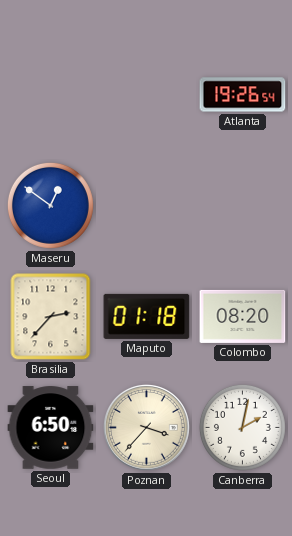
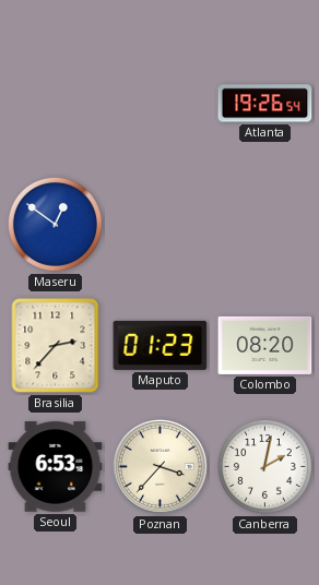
Maputo: 01:18 -> 01:23 (161, 345)
Seoul: 6:50 -> 6:53 (56, 467)
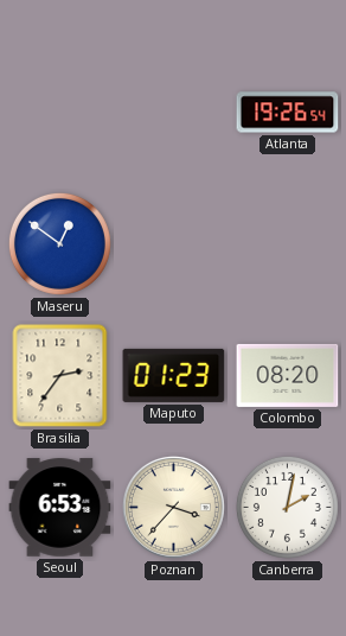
Brasilia: 2:37 -> 2:36 (60, 376)
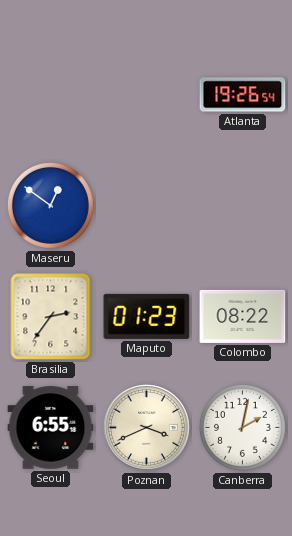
Colombo: 08:20 -> 08:22 (243, 316)
Seoul: 6:53 -> 6:55 (51, 428)
Poznan: 3:37 -> 3:41 (146, 427)
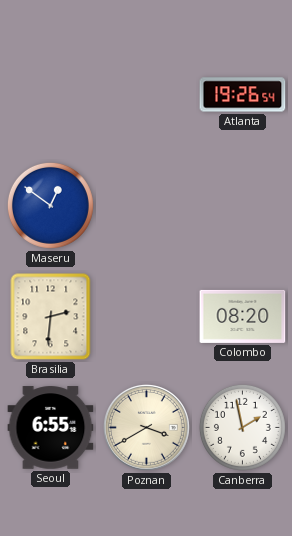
Brasilia: 2:36 -> 2:31 (51, 317)
Maputo: 01:23 -> none (147, 316)
Colombo: 08:22 -> 08:20 (243, 316)
Poznan: 3:41 -> 3:40 (146, 427)
Canberra: 2:02 -> 1:58 (242, 427)
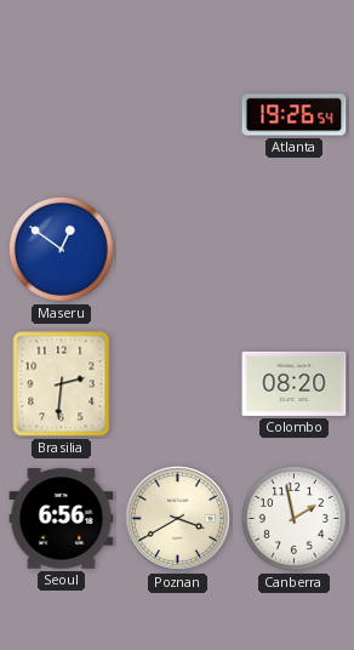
Seoul: 6:55 -> 6:56 (62, 519)
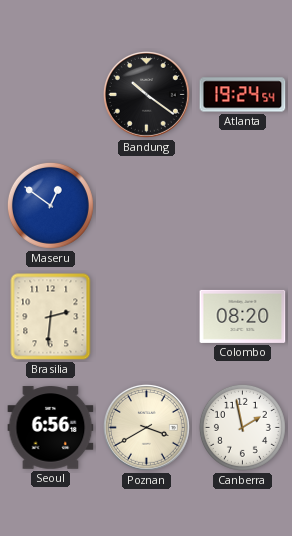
Bandung: none -> 10:21 (146, 94)
Atlanta: 19:26 -> 19:24 (243, 95)
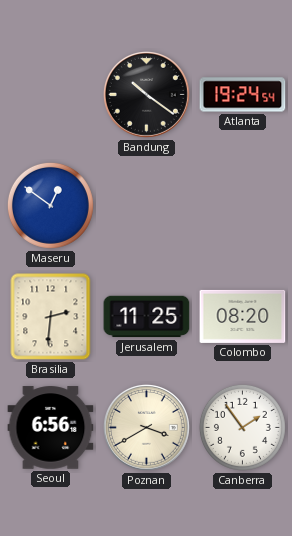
Jerusalem: none -> 11:25 (147, 317)
Canberra: 1:58 -> 1:54 (242, 427)
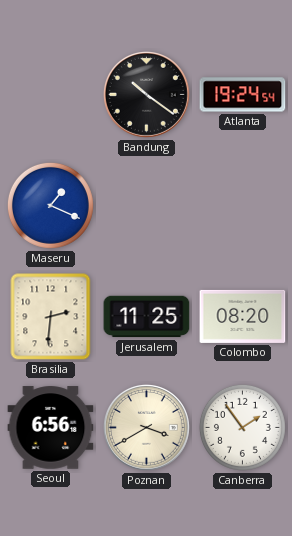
Maseru: 12:51 -> 1:19 (50, 205)
